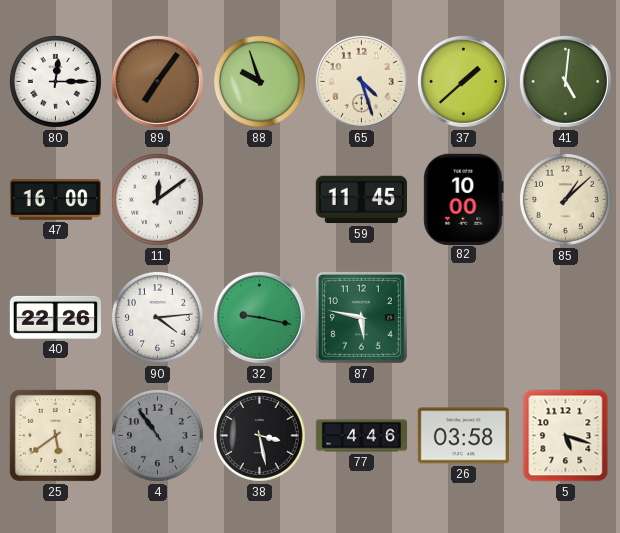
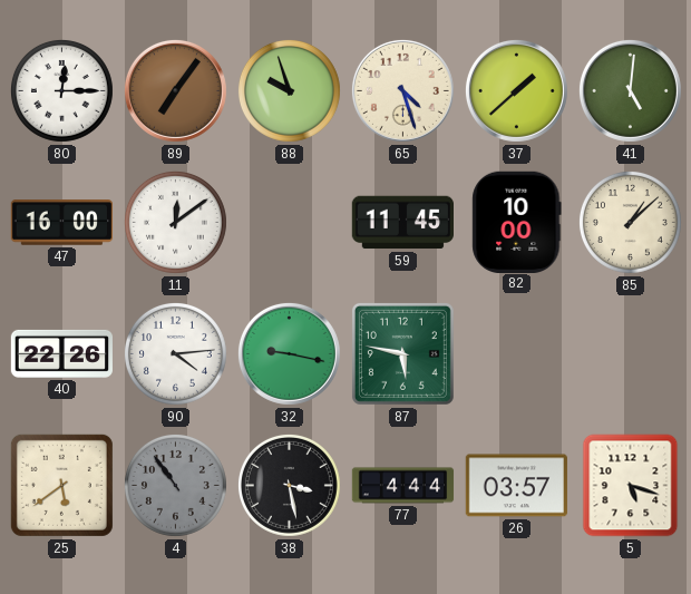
77: 4:46 -> 4:44 (403, 486)
26: 03:58 -> 03:57 (516, 486)
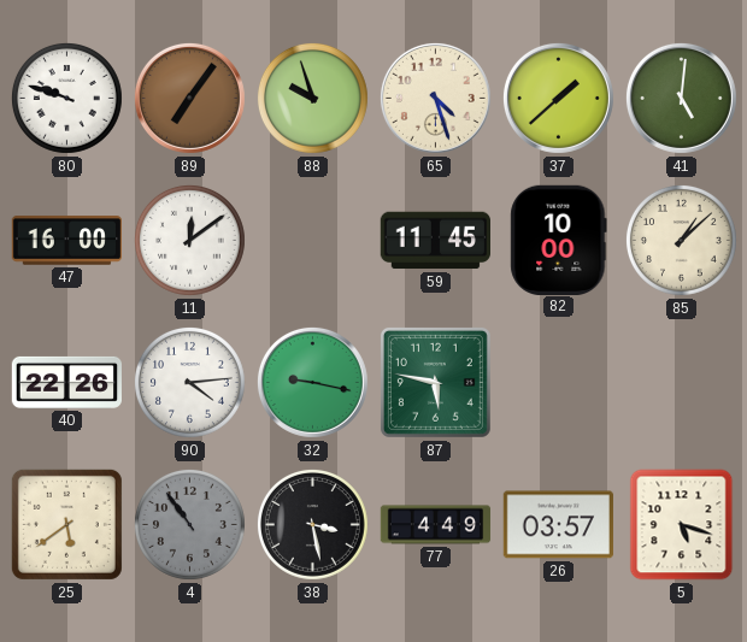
80: 12:15 -> 9:48 (66, 98)
77: 4:44 -> 4:49 (436, 525)
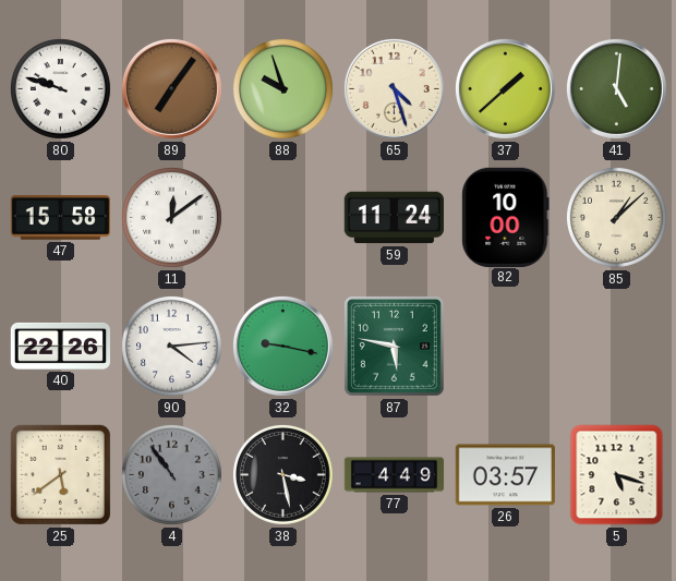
47: 16:00 -> 15:58 (60, 218)
59: 11:45 -> 11:24 (394, 218)
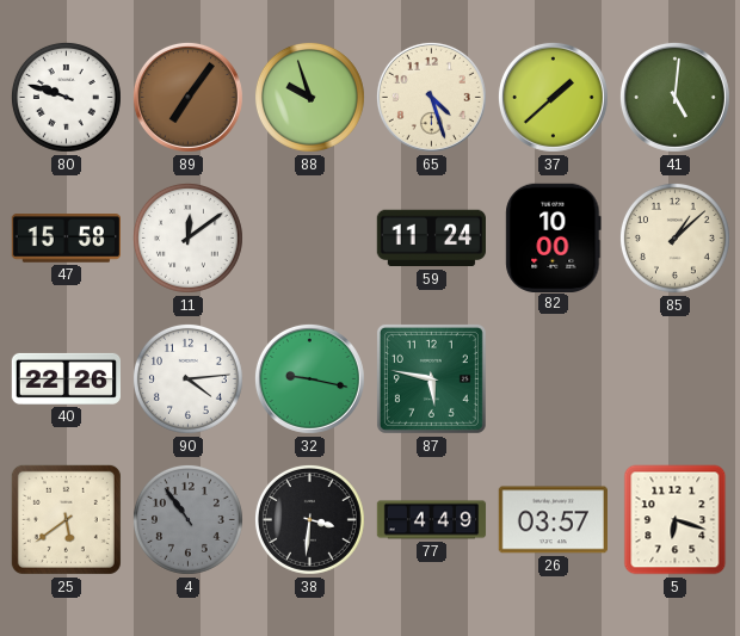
38: 3:28 -> 3:31 (309, 519)
5: 5:18 -> 6:18 (676, 520)
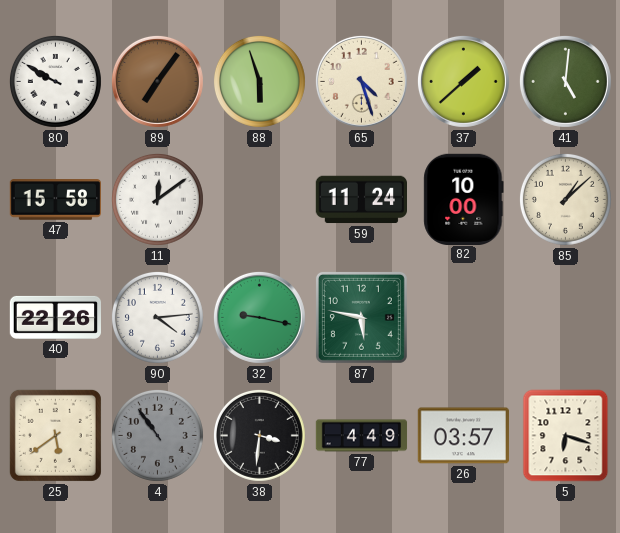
80: 9:48 -> 9:50 (55, 81)
88: 9:57 -> 5:57 (259, 81)
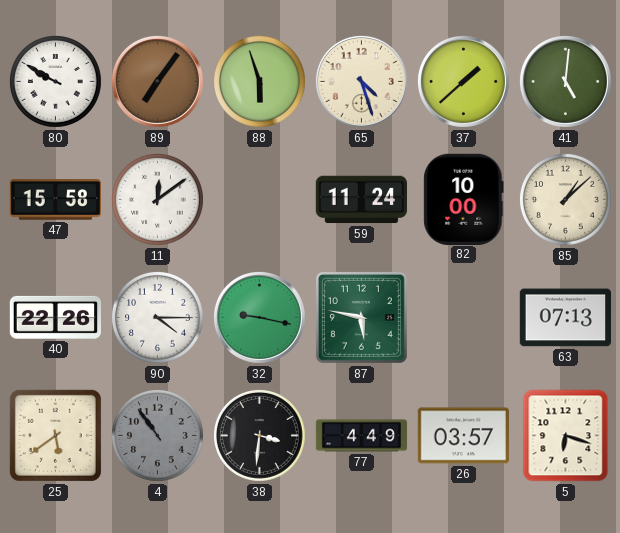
90: 4:14 -> 4:15 (157, 317)
63: none -> 07:13 (565, 318)
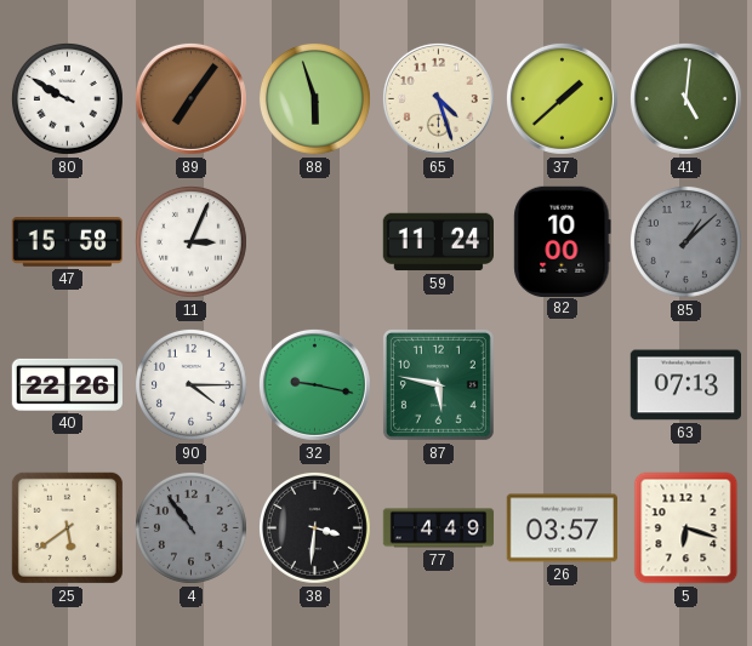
11: 12:09 -> 3:04 (190, 241)
85 dial: cream -> grey (685, 241)
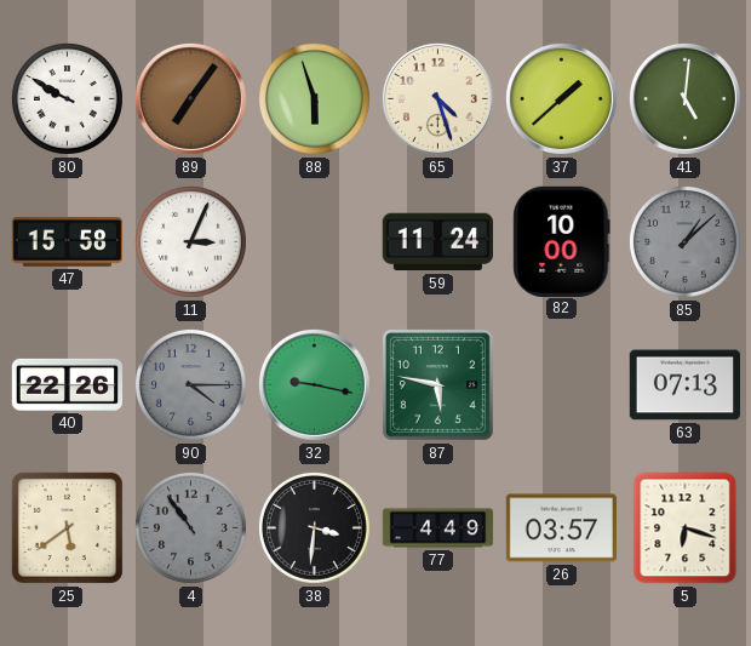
90 dial: white -> grey (190, 384)
